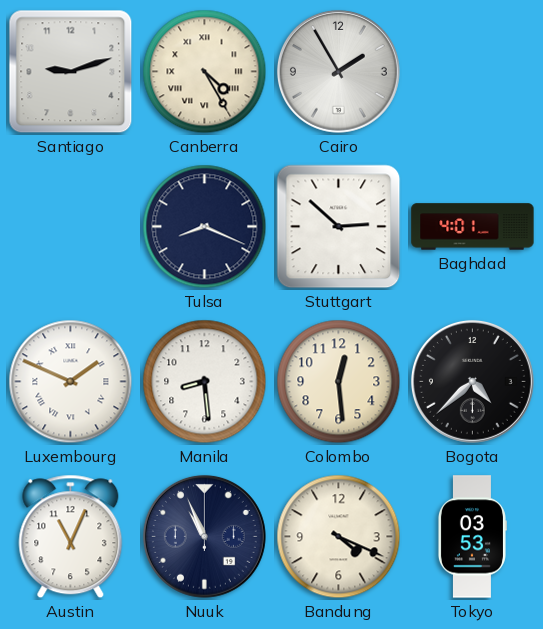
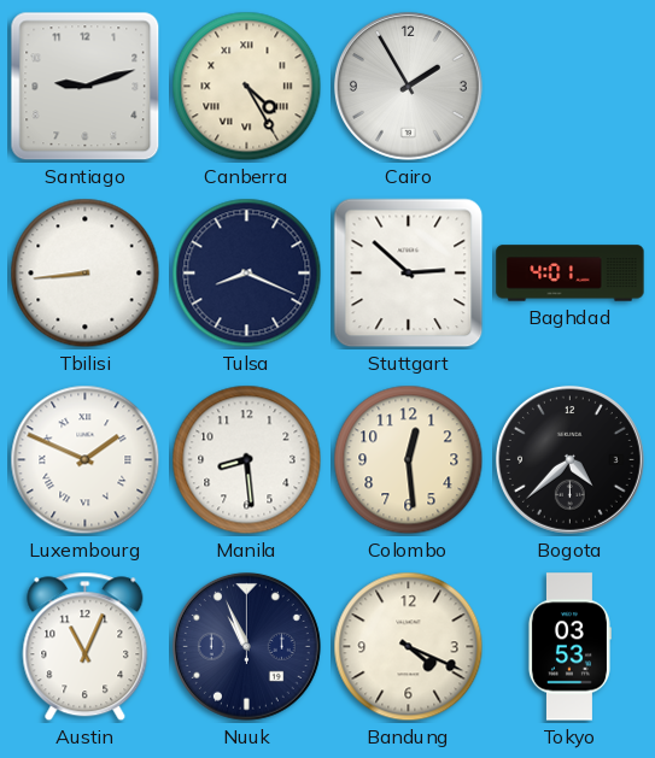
Tbilisi: none -> 8:44 (86, 274)
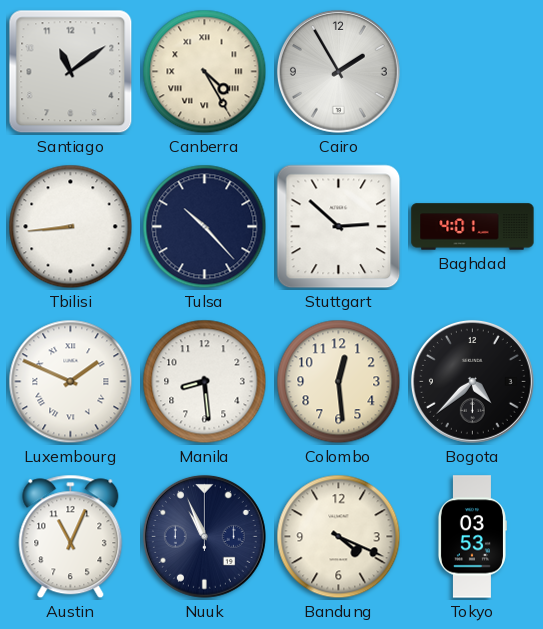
Santiago: 9:12 -> 11:09 (71, 72)
Tulsa: 8:19 -> 10:23 (205, 227)
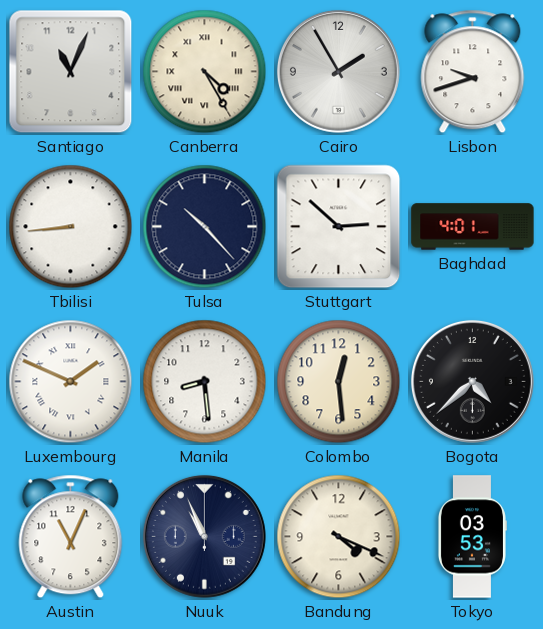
Santiago: 11:09 -> 11:04 (71, 72)
Lisbon: none -> 9:42 (473, 72)
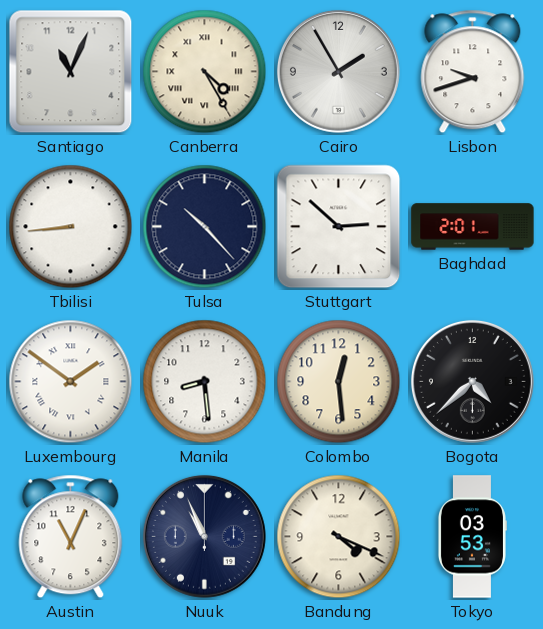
Baghdad: 4:01 -> 2:01 (473, 227)
Luxembourg: 1:49 -> 1:51 (71, 382)
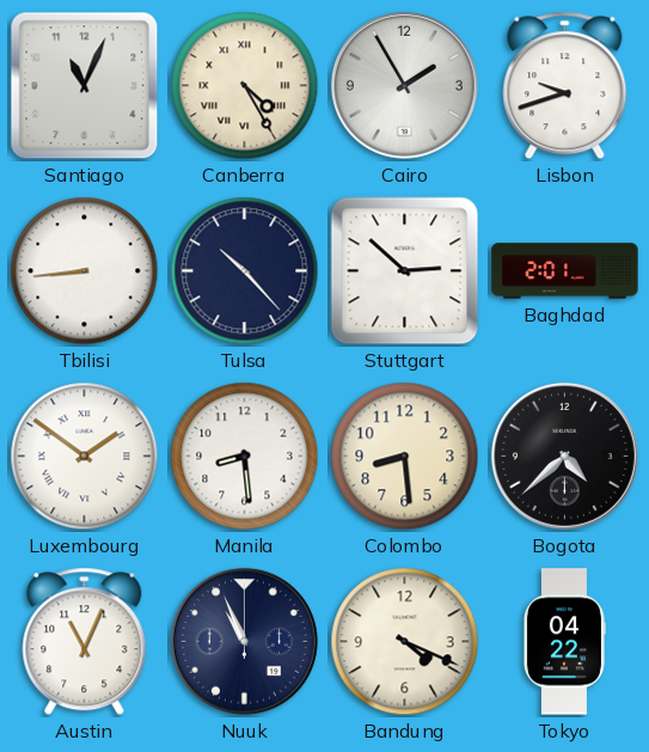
Colombo: 12:29 -> 8:29 (405, 457)
Tokyo: 03:53 -> 04:22 (564, 642)
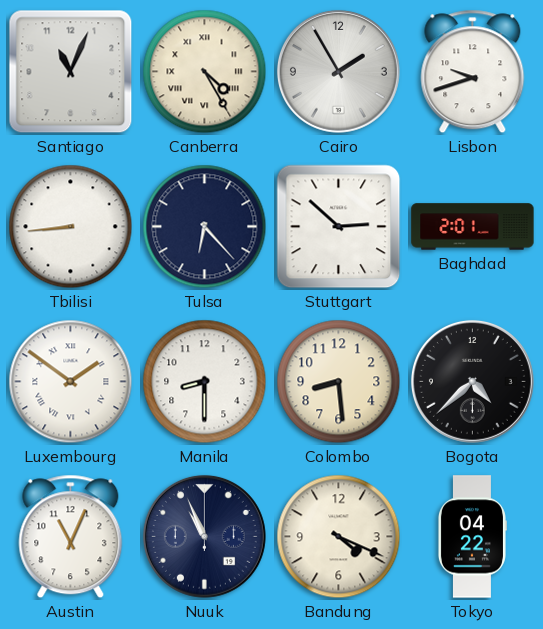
Tulsa: 10:23 -> 6:23 (205, 227)
Manila: 8:29 -> 8:30 (205, 382)
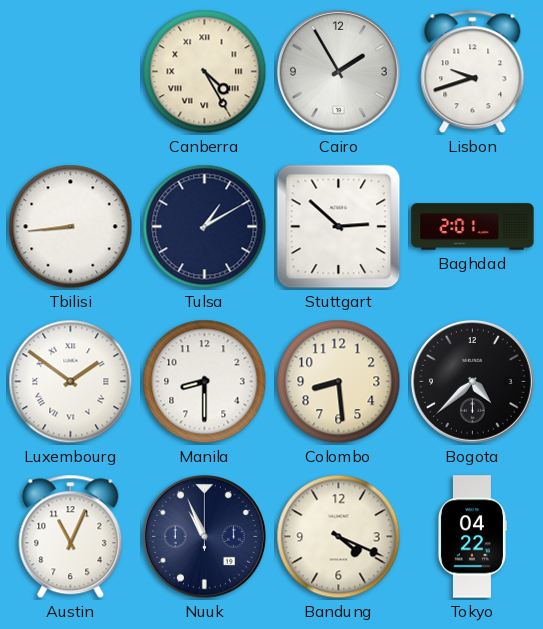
Santiago: 11:04 -> none (71, 72)
Tulsa: 6:23 -> 1:10 (205, 227)
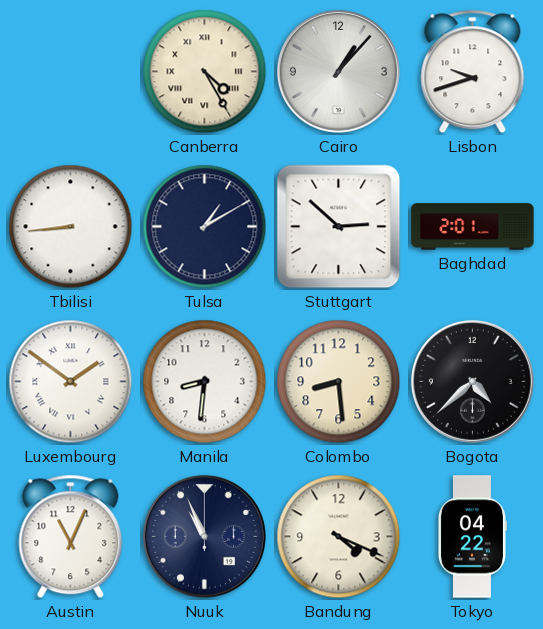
Cairo: 1:55 -> 1:07 (338, 71)
Manila: 8:30 -> 8:31 (205, 382)
